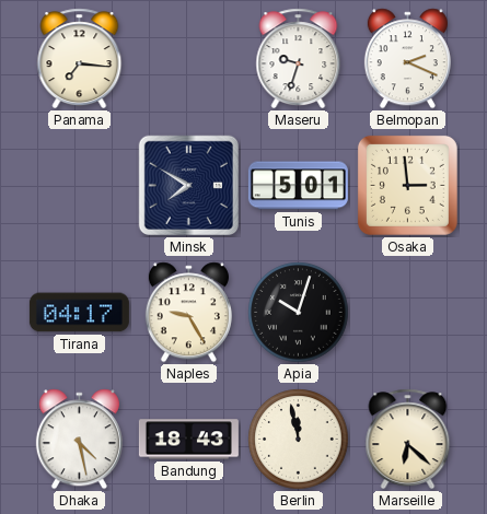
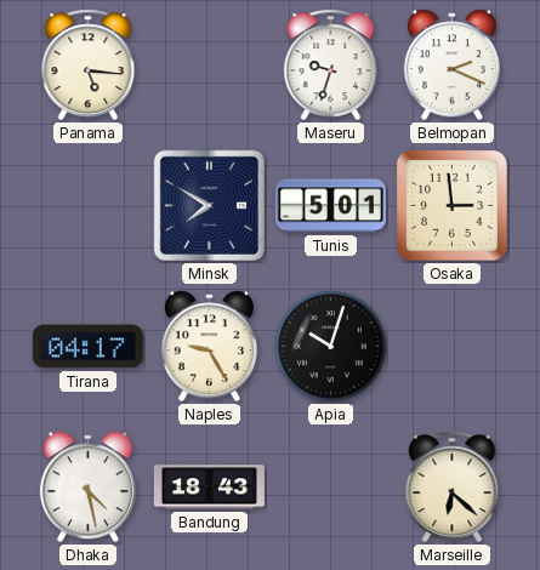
Panama: 7:16 -> 5:16 (89, 65)
Berlin: 11:58 -> none (299, 440)
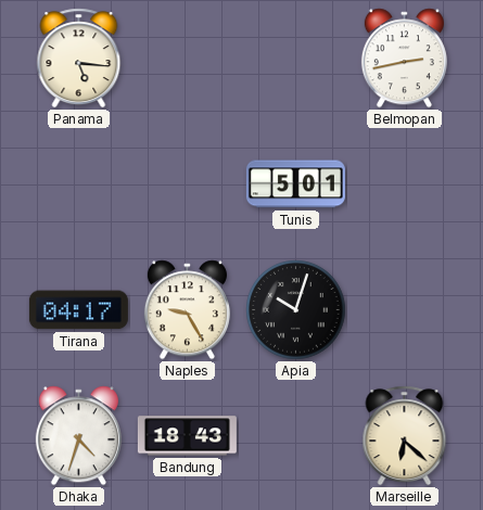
Maseru: 9:33 -> none (331, 65)
Belmopan: 2:19 -> 2:43 (404, 59)
Minsk: 7:50 -> none (209, 205)
Osaka: 2:59 -> none (451, 205)
Dhaka: 4:28 -> 4:33 (78, 436)
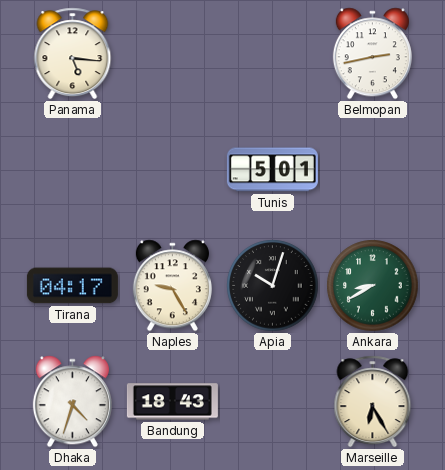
Ankara: none -> 8:40 (373, 286)
Marseille: 6:22 -> 6:25 (373, 402)
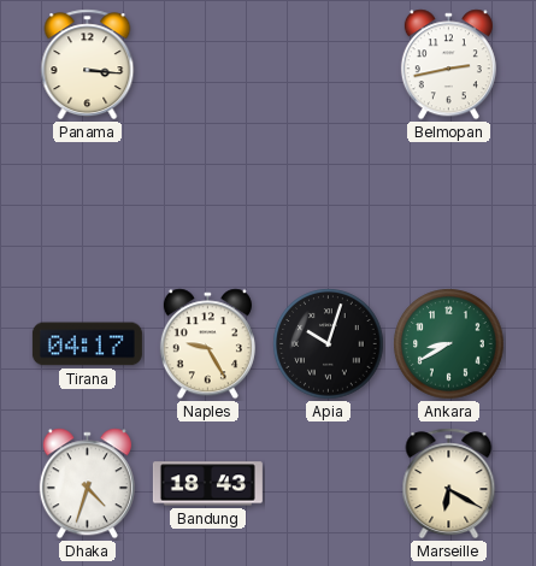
Panama: 5:16 -> 3:16 (88, 65)
Tunis: 5:01 -> none (272, 170)
Marseille: 6:25 -> 6:20 (449, 484)
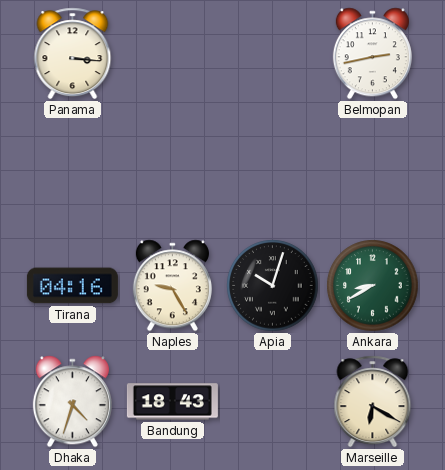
Tirana: 04:17 -> 04:16 (72, 286)
